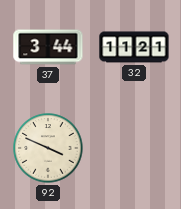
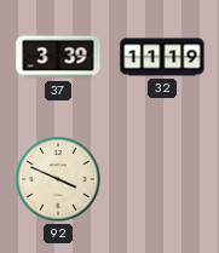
37: 3:44 -> 3:39 (58, 57)
32: 11:21 -> 11:19 (162, 57)
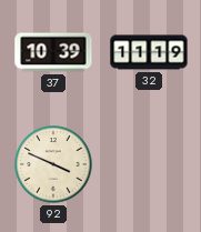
37: 3:39 -> 10:39 (53, 52)
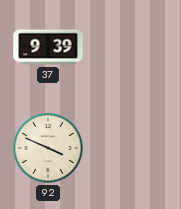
37: 10:39 -> 9:39 (48, 47)
32: 11:19 -> none (149, 52)
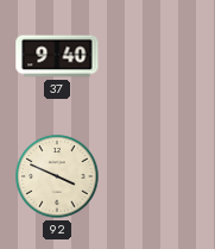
37: 9:39 -> 9:40 (57, 56)
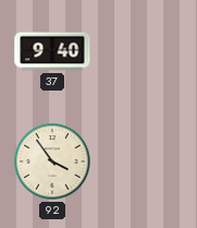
92: 3:49 -> 3:54 (52, 161)
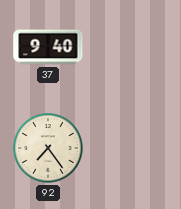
92: 3:54 -> 7:24 (48, 148)
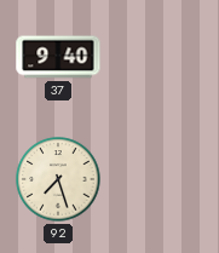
92: 7:24 -> 7:27 (58, 179)
